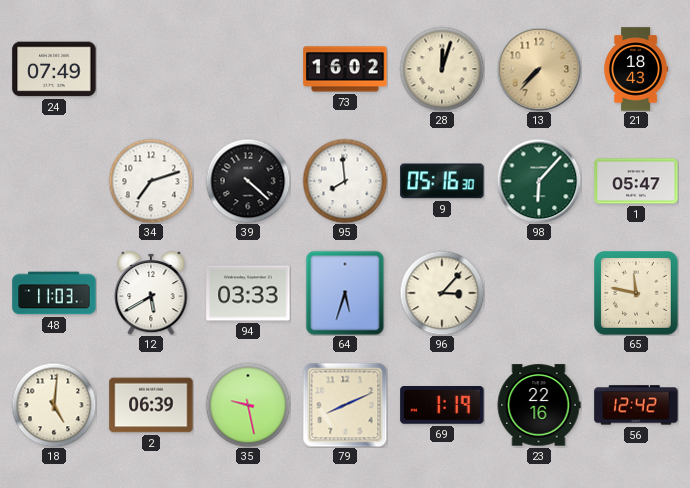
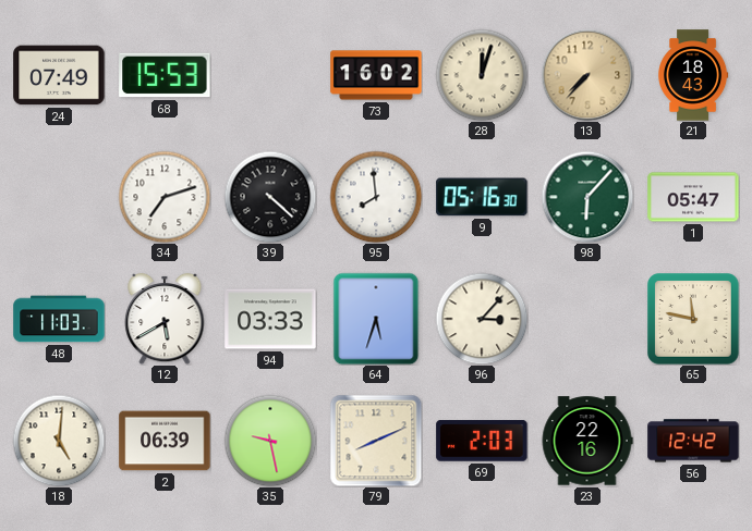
68: none -> 15:53 (165, 75)
69: 1:19 -> 2:03 (482, 442)
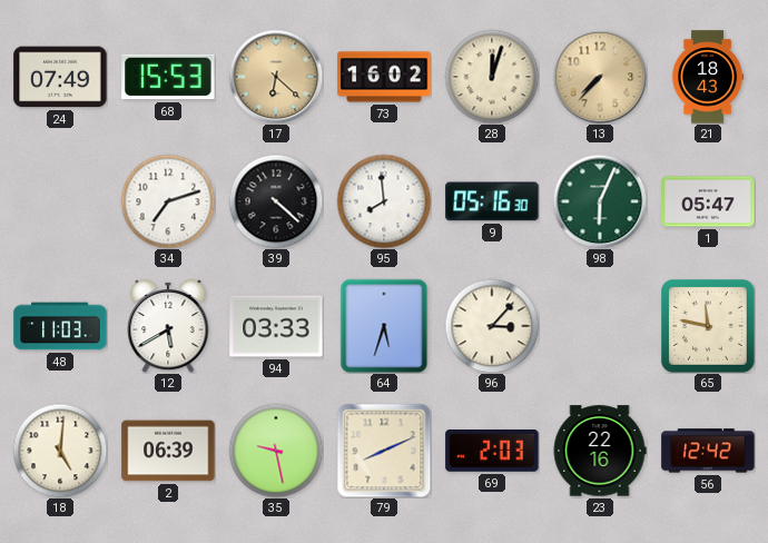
17: none -> 6:22 (276, 77)
98: 6:07 -> 6:04 (600, 201)
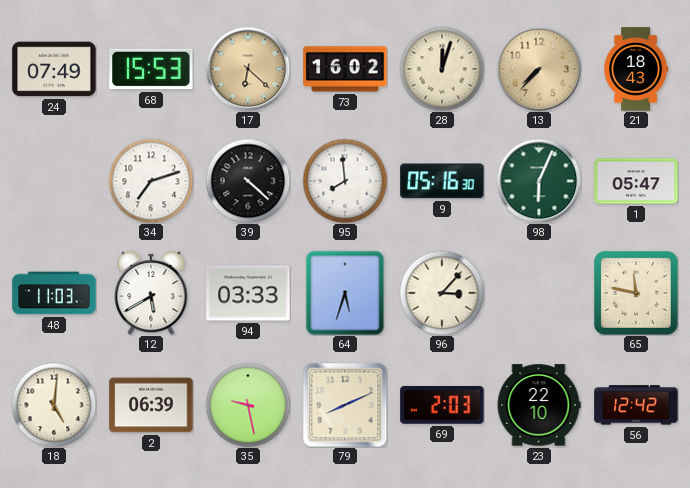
23: 22:16 -> 22:10 (539, 405)
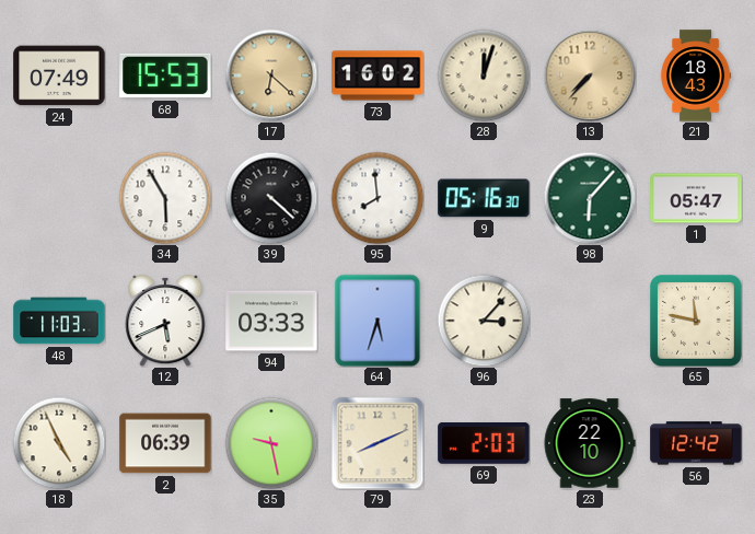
34: 7:12 -> 5:55 (165, 198)
98: 6:04 -> 6:07 (590, 198)
12: 5:40 -> 5:41 (165, 321)
18: 5:01 -> 4:56 (59, 443)
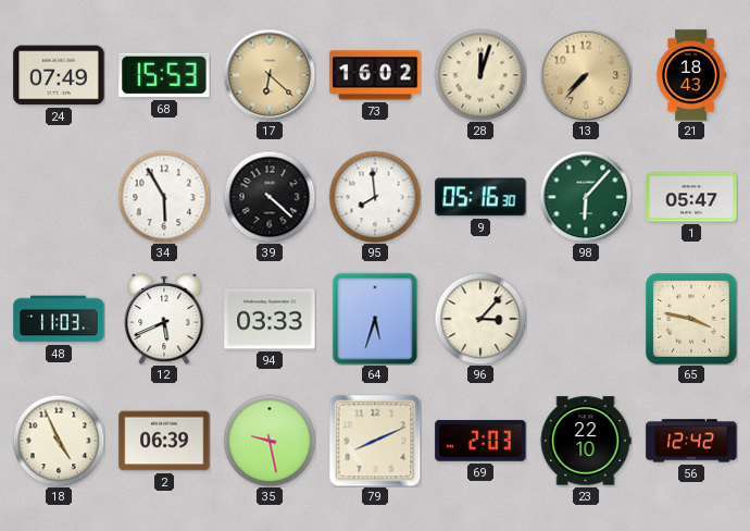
65: 11:47 -> 3:47 (691, 319)
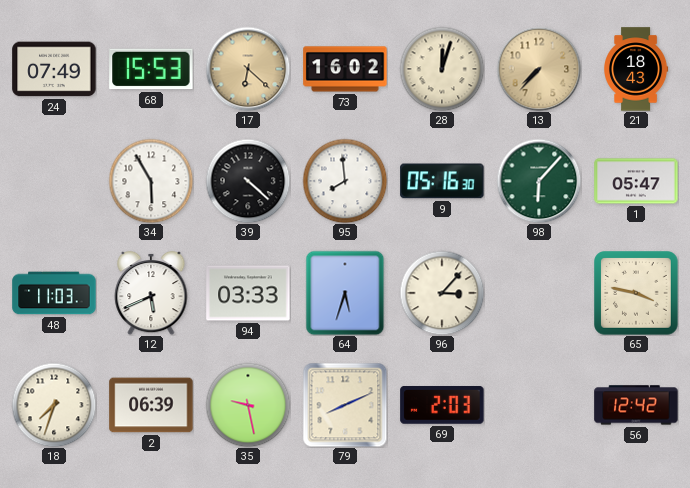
18: 4:56 -> 7:33 (54, 405)
23: 22:10 -> none (586, 441)
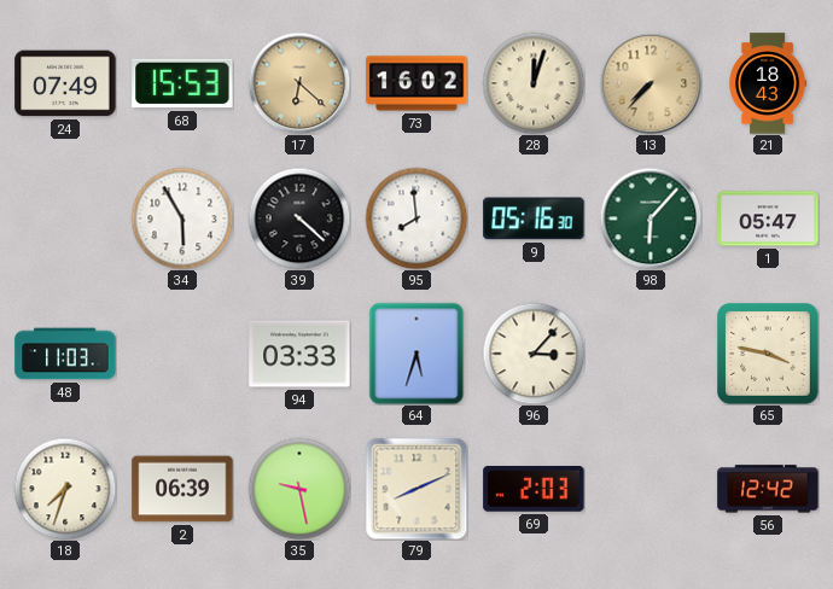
12: 5:41 -> none (151, 293)
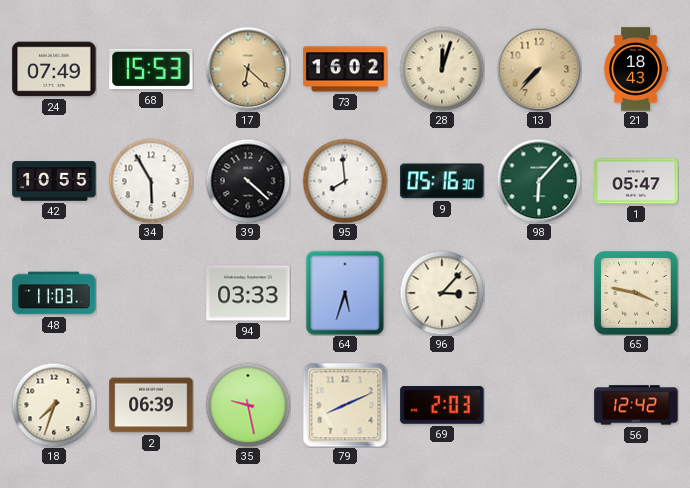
42: none -> 10:55 (54, 181)
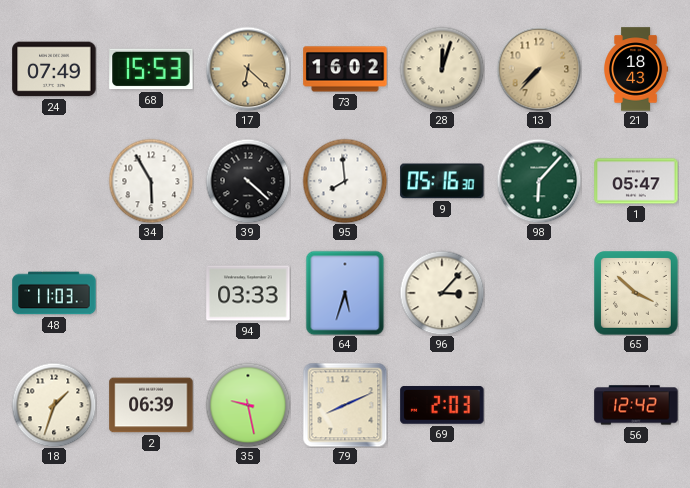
42: 10:55 -> none (54, 181)
65: 3:47 -> 3:52 (636, 293)
18: 7:33 -> 1:33 (54, 405)
